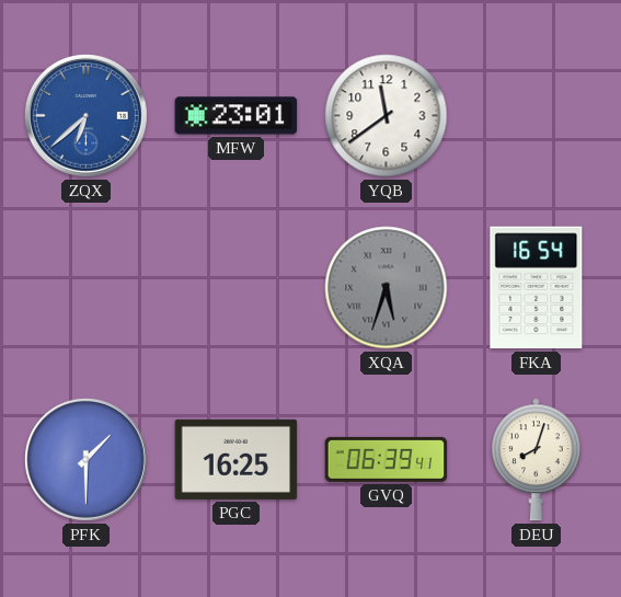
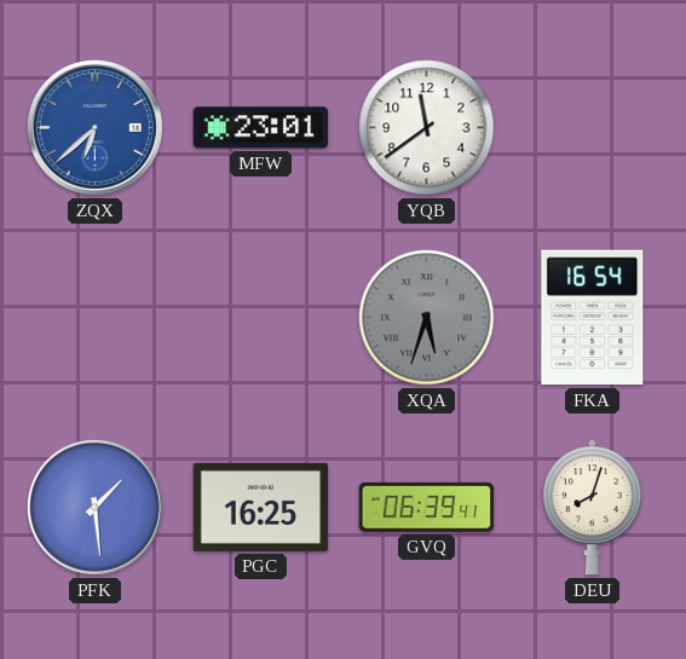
PFK: 1:30 -> 1:29 (94, 507)
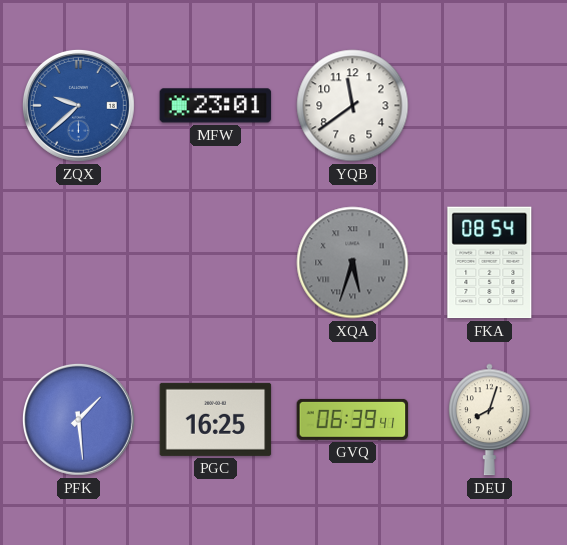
ZQX: 6:38 -> 9:38 (78, 105)
FKA: 16:54 -> 08:54 (490, 263)
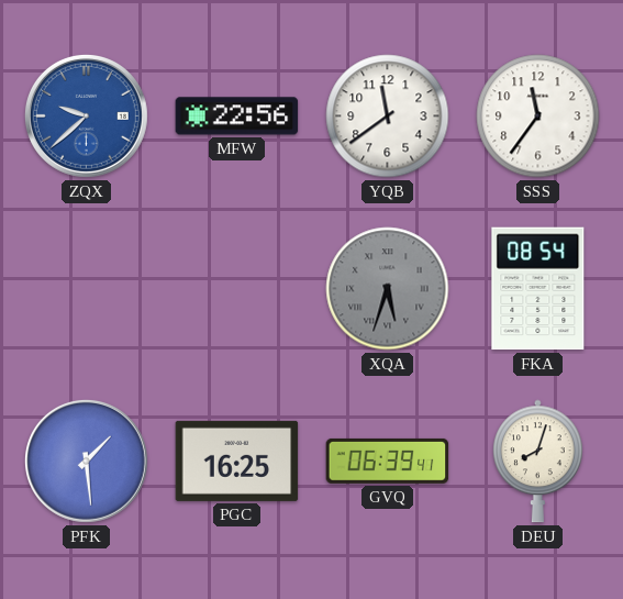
MFW: 23:01 -> 22:56 (237, 117)
SSS: none -> 11:36 (538, 117)
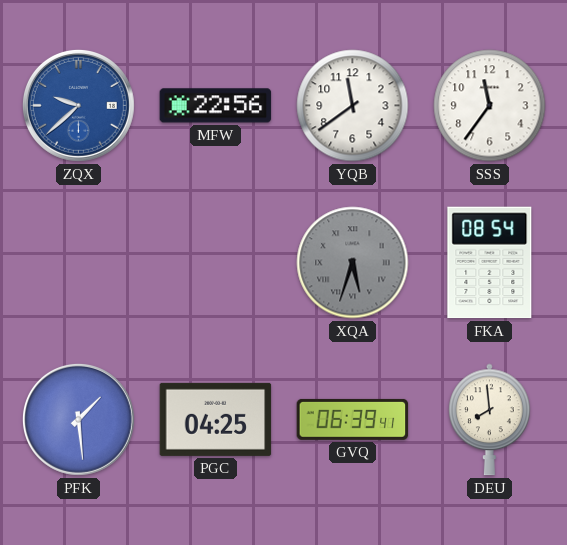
PGC: 16:25 -> 04:25 (216, 419)
DEU: 8:03 -> 7:59 (490, 420)
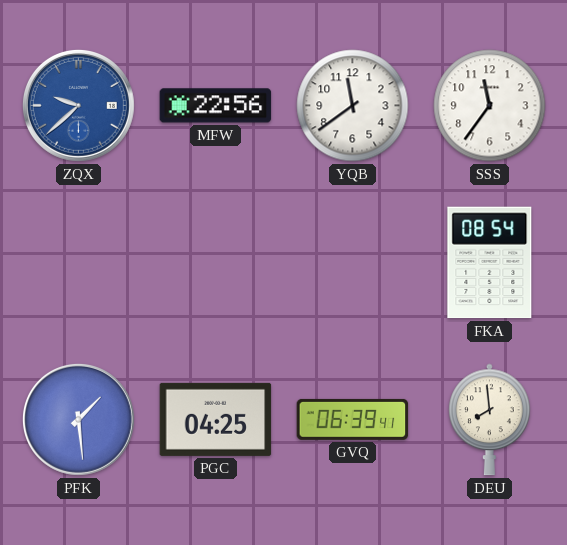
XQA: 5:33 -> none (353, 263)
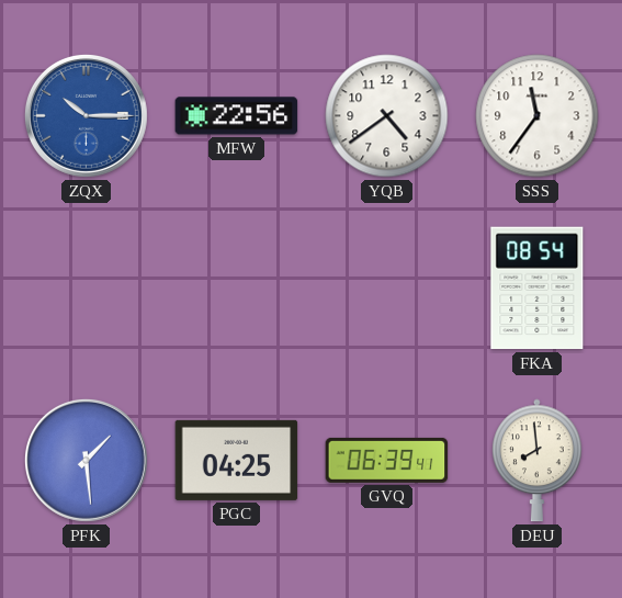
ZQX: 9:38 -> 10:15 (86, 115)
YQB: 11:39 -> 4:39 (387, 116)
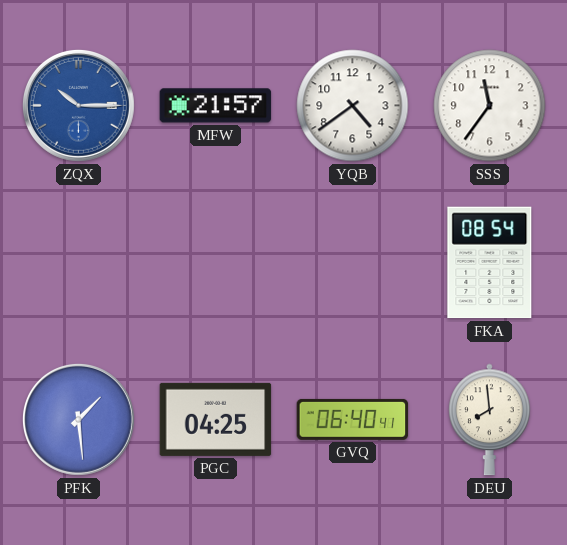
MFW: 22:56 -> 21:57 (216, 106)
GVQ: 06:39 -> 06:40 (353, 419)
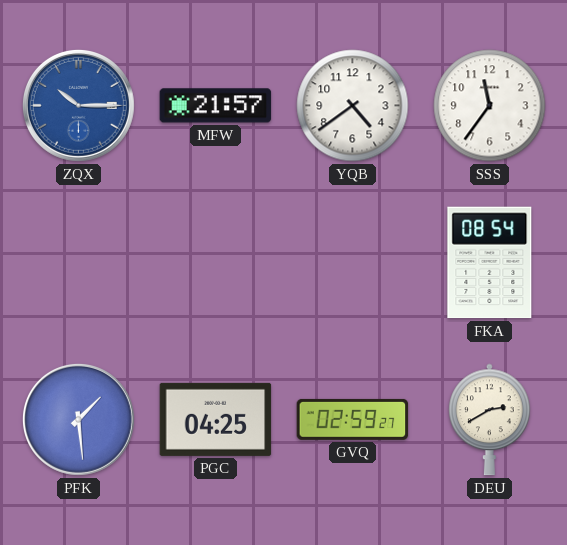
GVQ: 06:40 -> 02:59 (353, 419)
DEU: 7:59 -> 2:40 (490, 420)
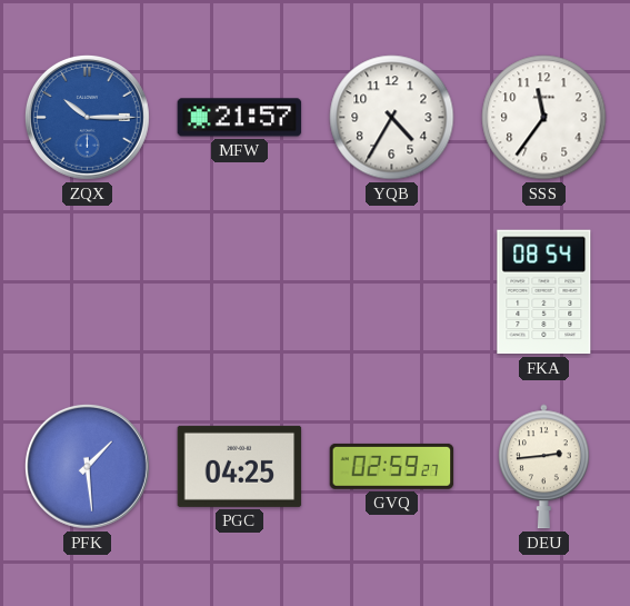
YQB: 4:39 -> 4:35 (392, 118)
DEU: 2:40 -> 2:44 (544, 467)
